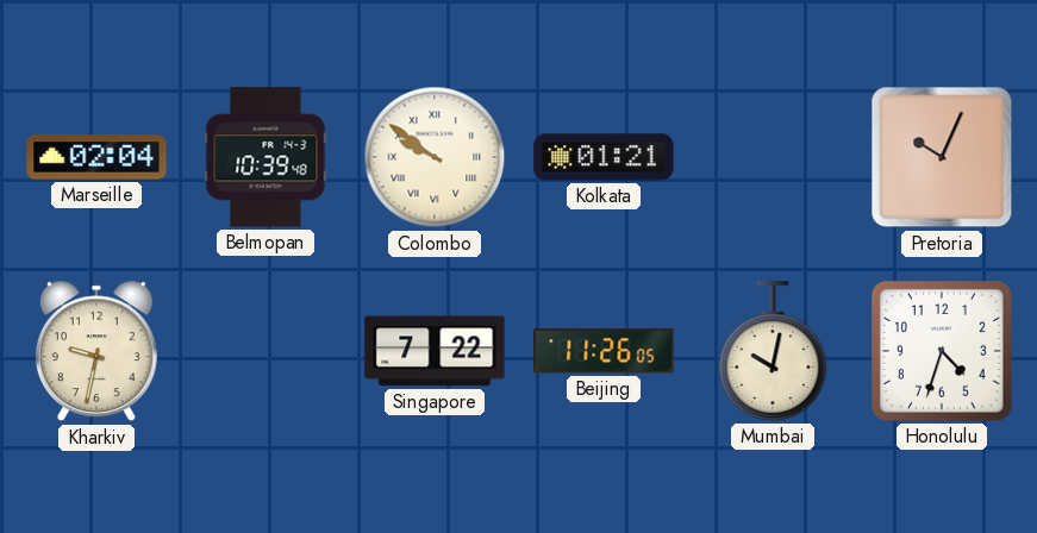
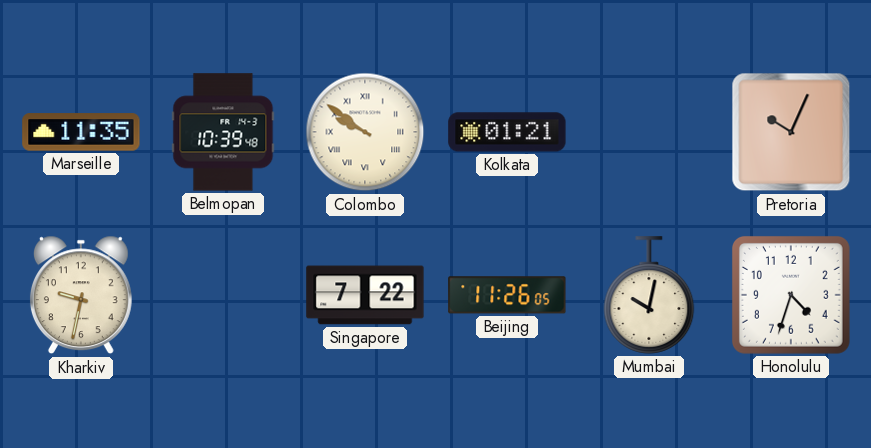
Marseille: 02:04 -> 11:35 (81, 132)
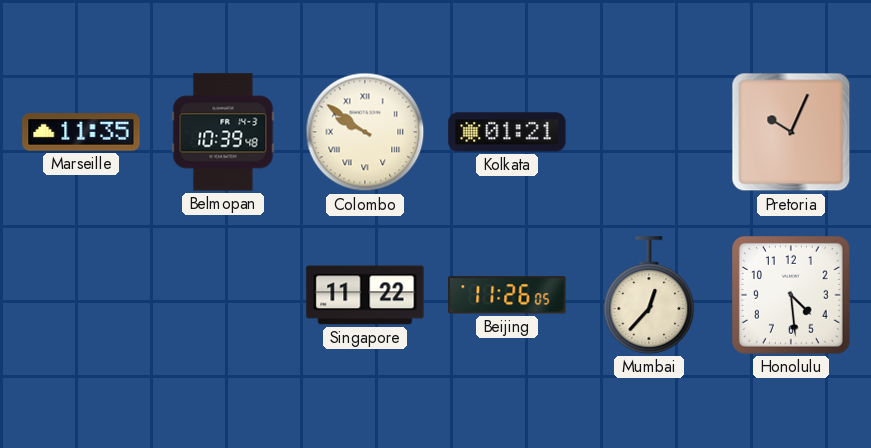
Kharkiv: 9:32 -> none (81, 295)
Singapore: 7:22 -> 11:22 (365, 295)
Mumbai: 10:02 -> 12:37 (649, 295)
Honolulu: 4:33 -> 4:29 (791, 295)
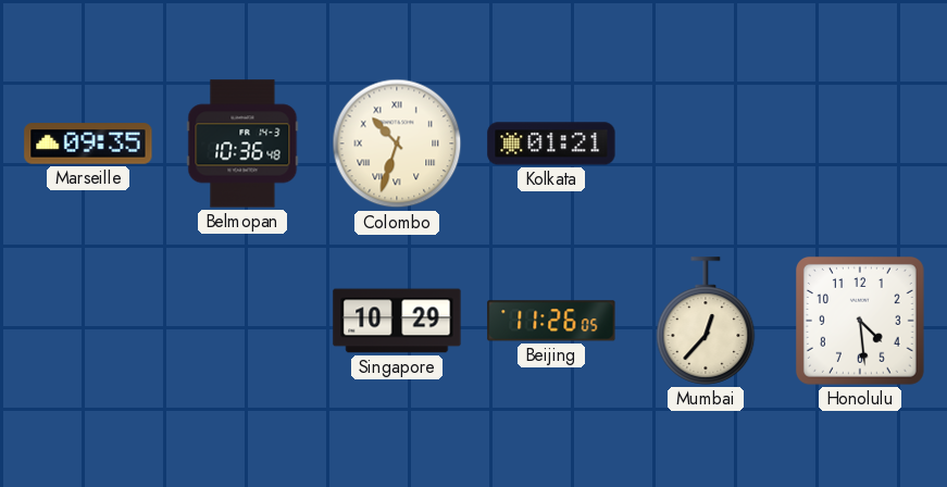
Marseille: 11:35 -> 09:35 (88, 143)
Belmopan: 10:39 -> 10:36 (242, 143)
Colombo: 9:51 -> 10:33 (397, 143)
Pretoria: 10:04 -> none (791, 132)
Singapore: 11:22 -> 10:29 (397, 321)
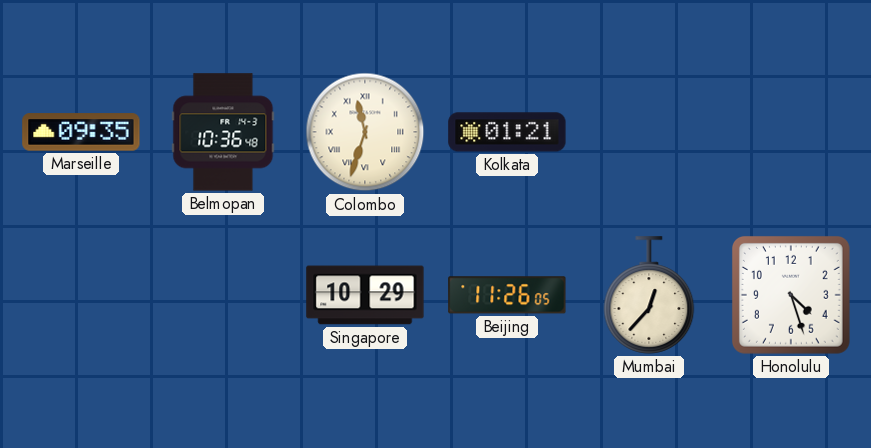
Colombo: 10:33 -> 11:33 (365, 132)
Honolulu: 4:29 -> 4:27 (791, 295)
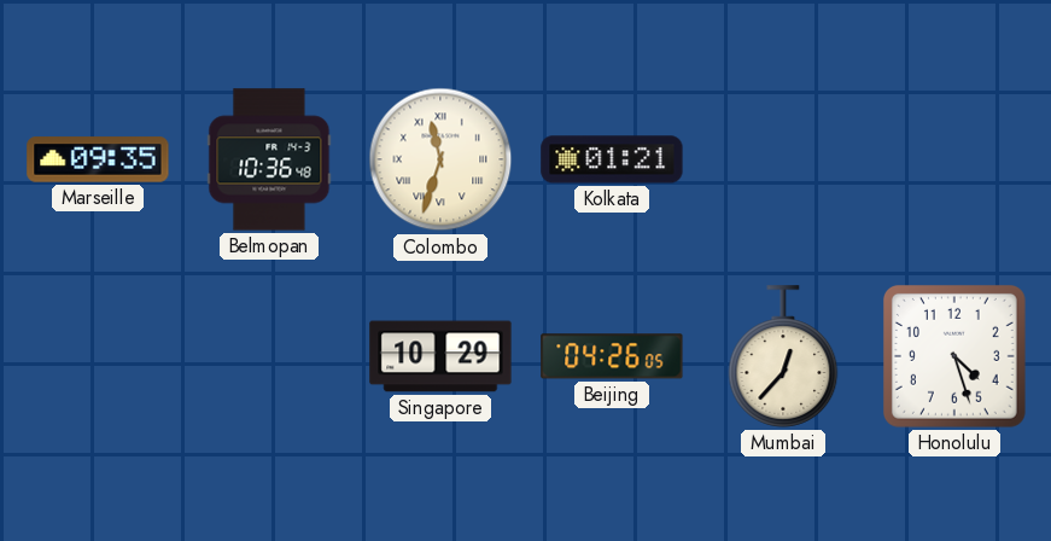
Beijing: 11:26 -> 04:26 (612, 356)
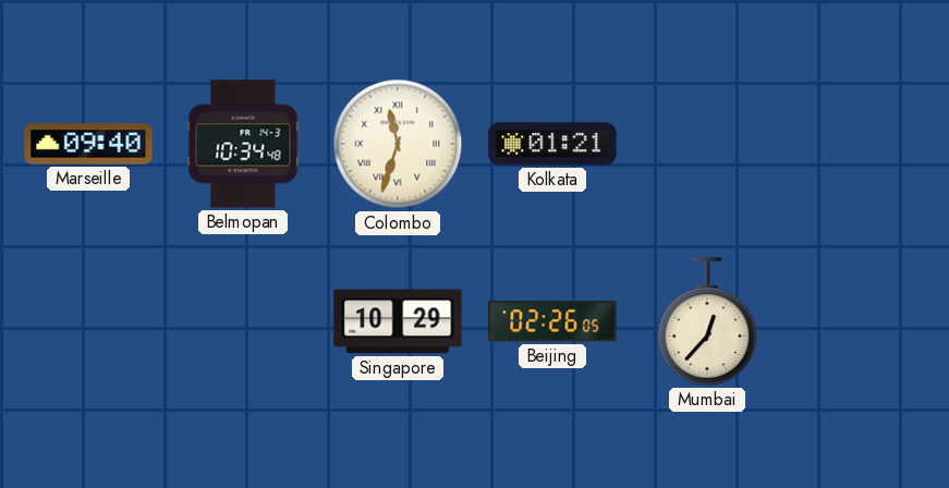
Marseille: 09:35 -> 09:40 (88, 144)
Belmopan: 10:36 -> 10:34 (243, 144)
Beijing: 04:26 -> 02:26 (552, 321)
Honolulu: 4:27 -> none (954, 356)
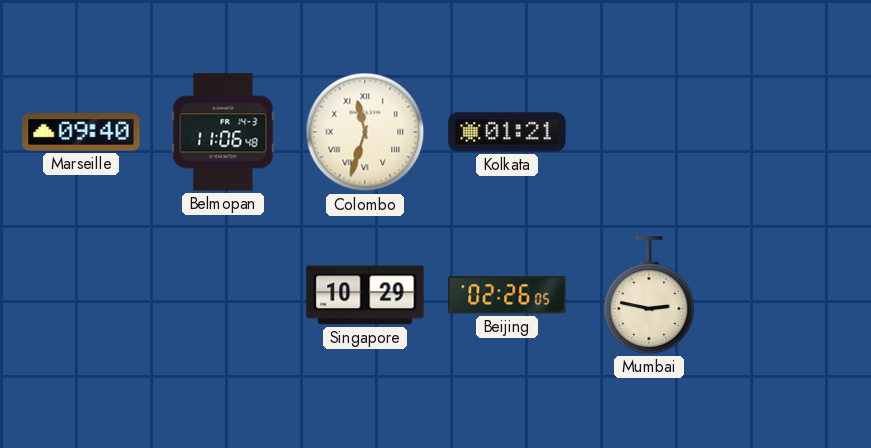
Belmopan: 10:34 -> 11:06 (223, 132)
Mumbai: 12:37 -> 2:47 (649, 295)
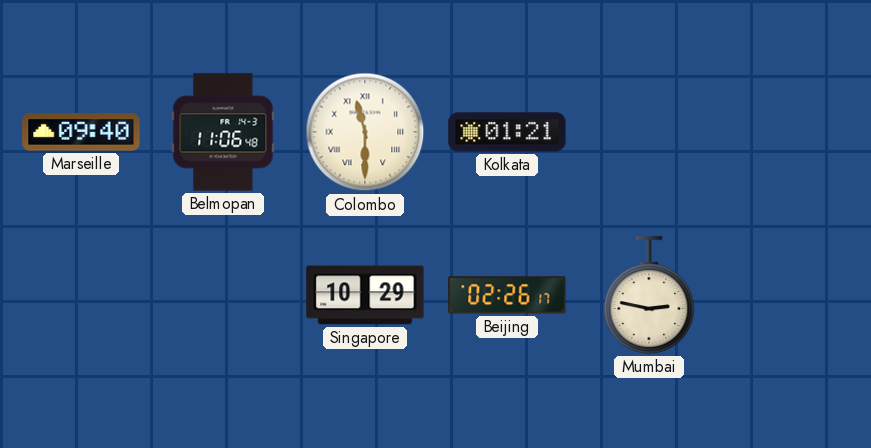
Colombo: 11:33 -> 11:30 (365, 132)
Beijing: 02:26:05 -> 02:26:17 (507, 295)
